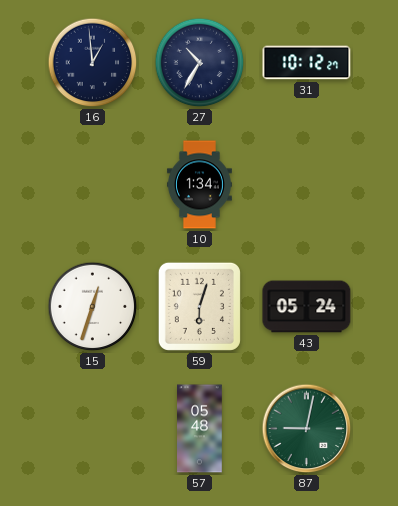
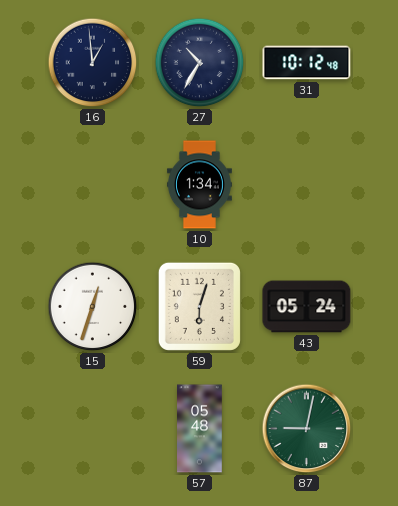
31: 10:12:27 -> 10:12:48 (307, 63)
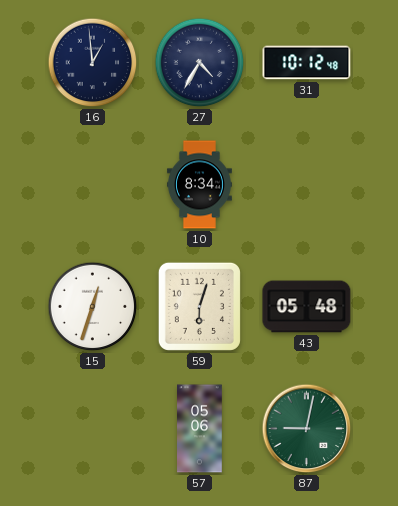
27: 10:35 -> 4:35 (200, 63)
10: 1:34 -> 8:34 (199, 185)
43: 05:24 -> 05:48 (307, 307)
57: 05:48 -> 05:06 (200, 429)
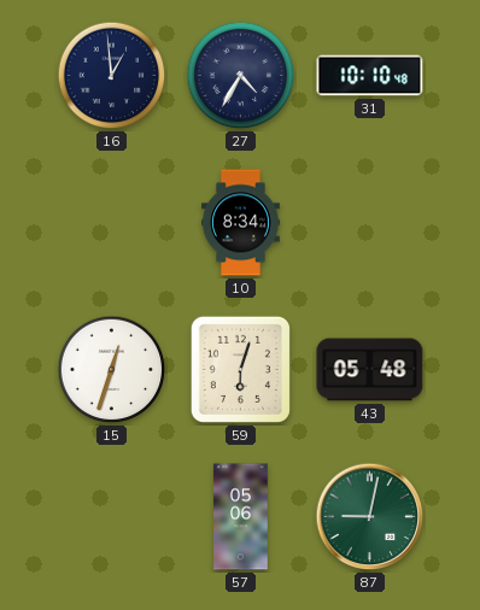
31: 10:12 -> 10:10 (370, 76)
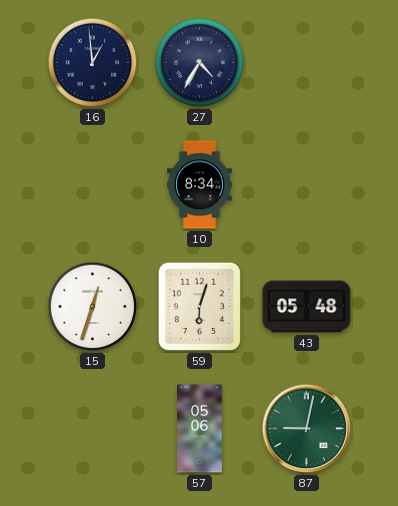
31: 10:10 -> none (370, 76)
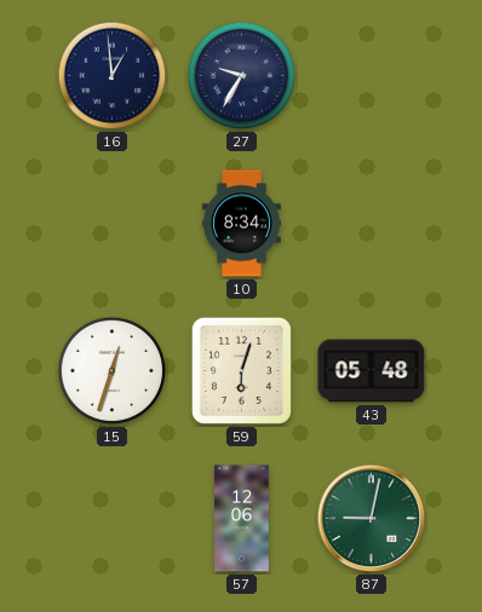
27: 4:35 -> 9:35 (242, 76)
57: 05:06 -> 12:06 (242, 519)
